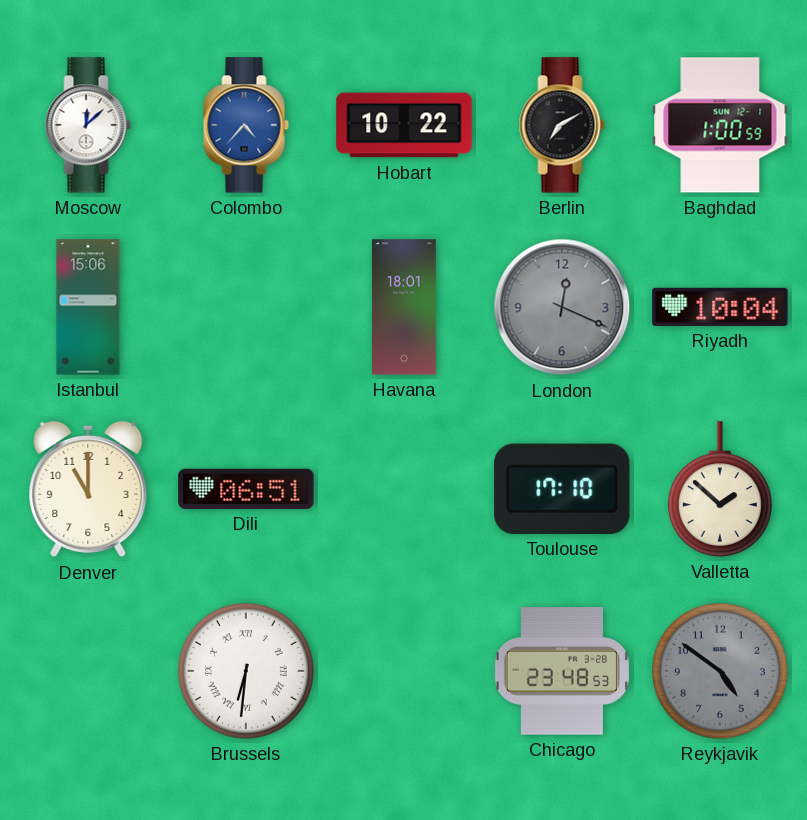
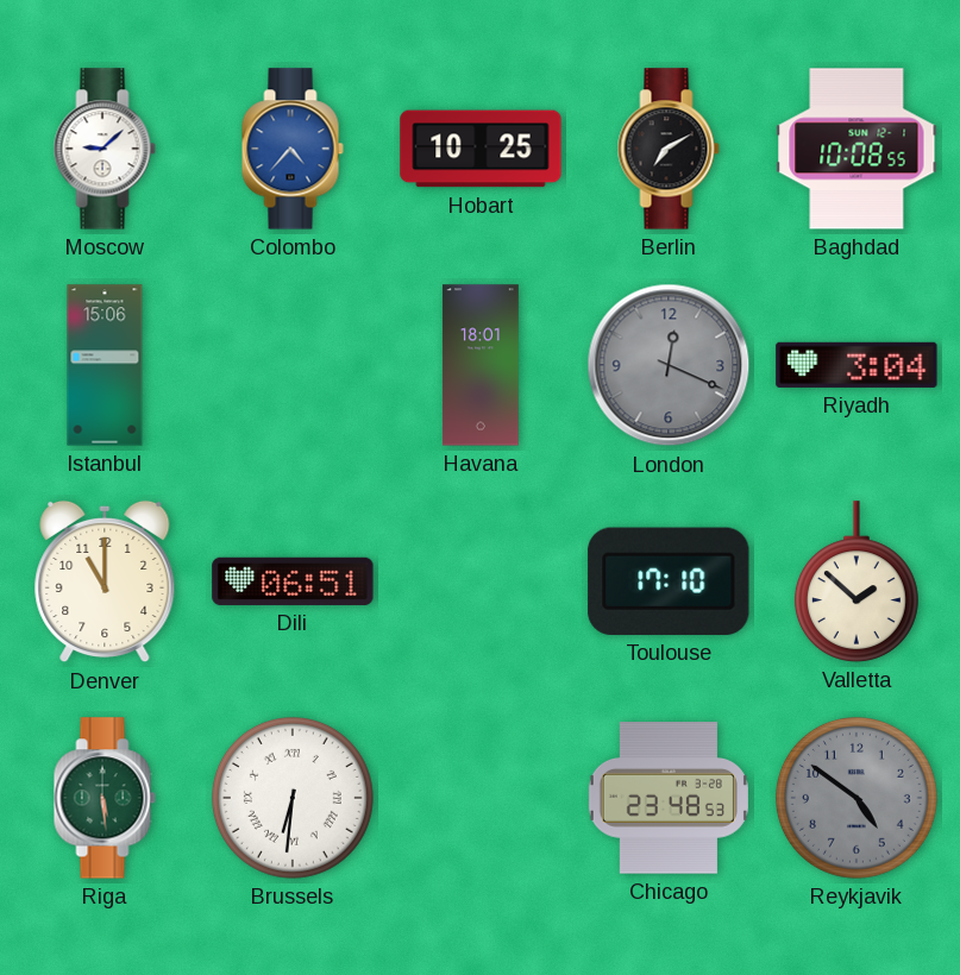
Moscow: 12:08 -> 9:08 (105, 149)
Hobart: 10:22 -> 10:25 (481, 149)
Baghdad: 1:00 -> 10:08 (857, 149)
Riyadh: 10:04 -> 3:04 (857, 365)
Riga: none -> 5:29 (105, 798)
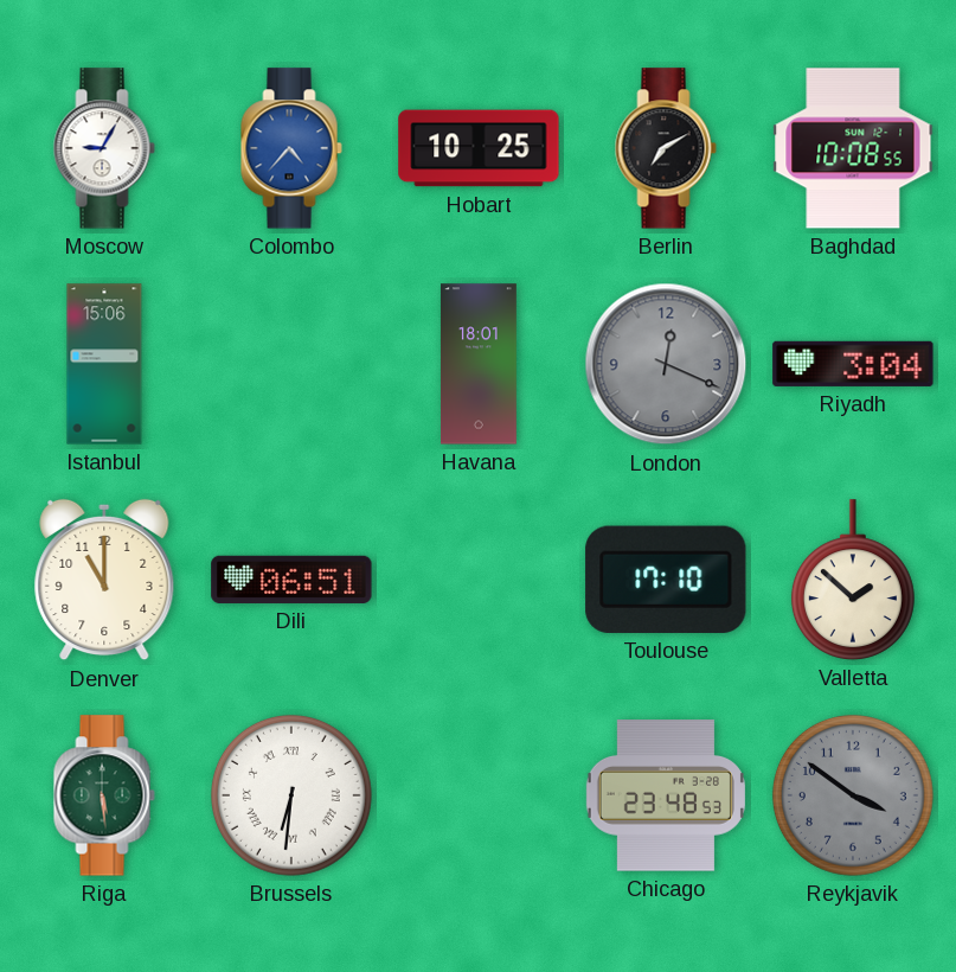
Moscow: 9:08 -> 9:05 (104, 148)
Reykjavik: 4:51 -> 3:51 (853, 795)
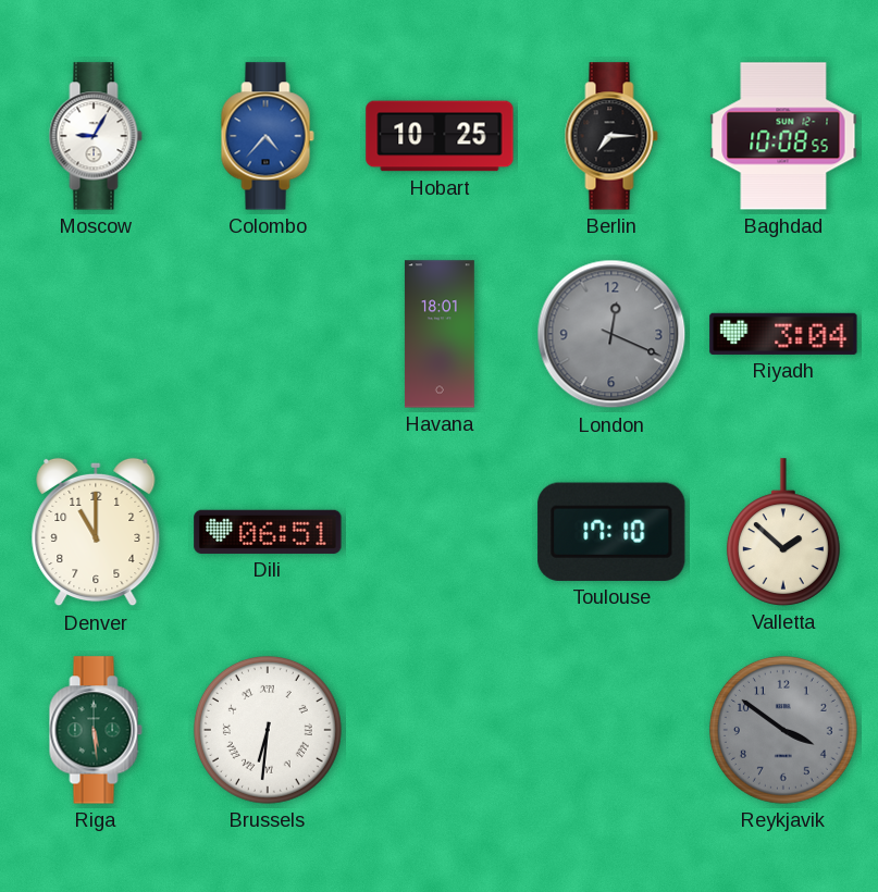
Berlin: 7:10 -> 7:15 (611, 136)
Istanbul: 15:06 -> none (104, 364)
Chicago: 23:48 -> none (666, 795)
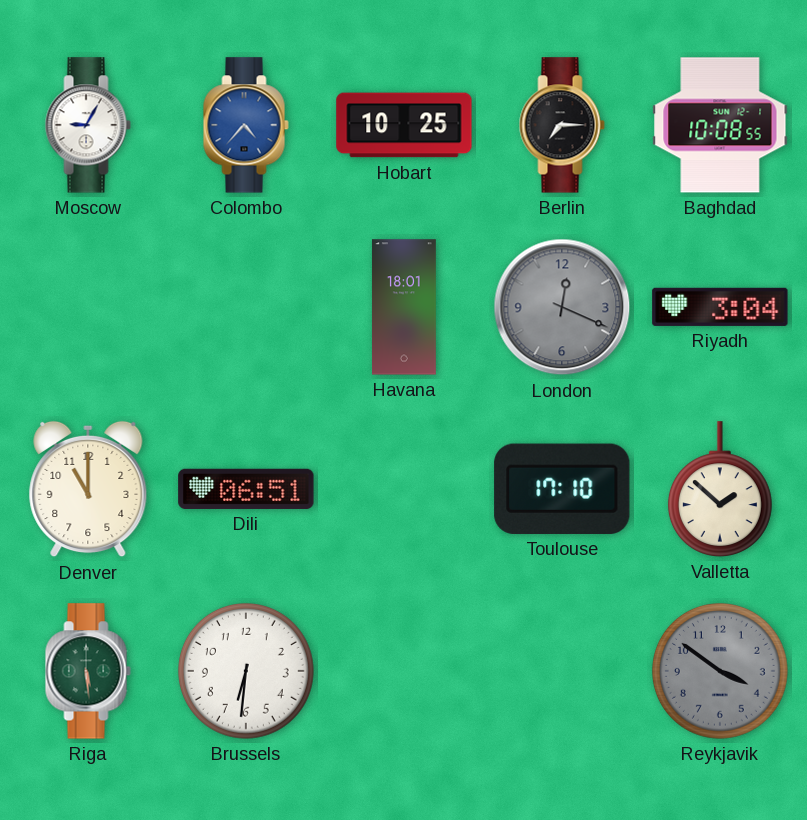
Brussels numerals: Roman -> Arabic (246, 671)
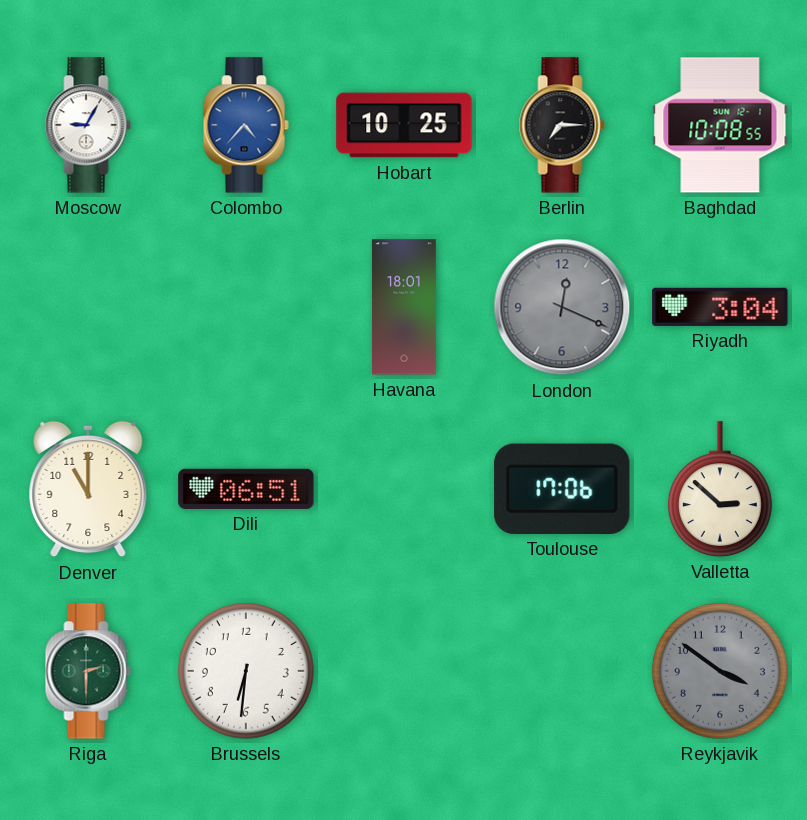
Toulouse: 17:10 -> 17:06 (562, 489)
Valletta: 1:52 -> 2:52 (720, 489)
Riga: 5:29 -> 2:30 (88, 671)
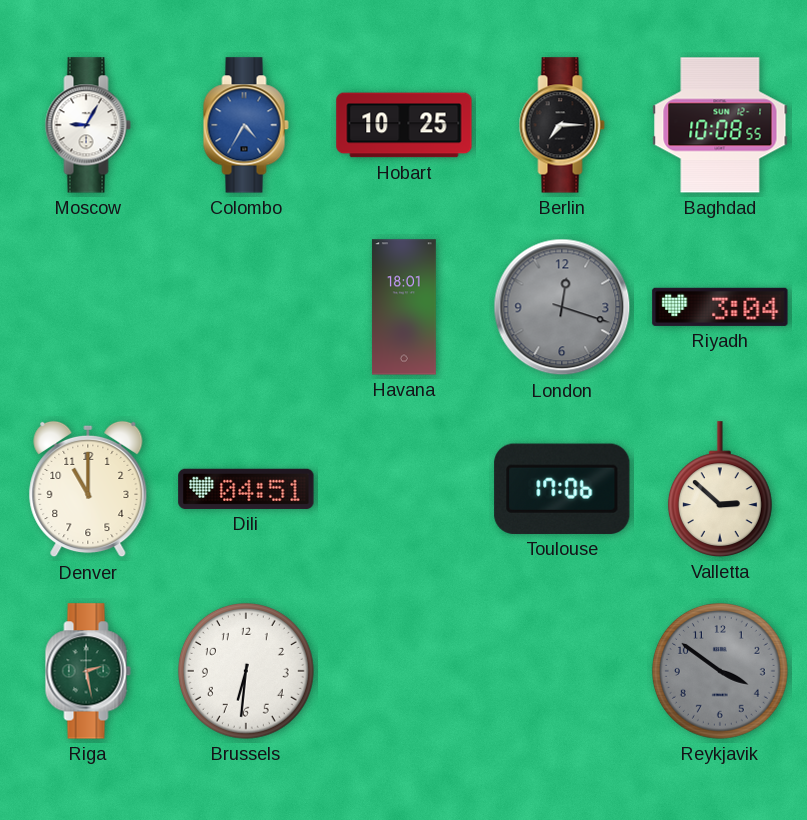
Colombo: 4:37 -> 4:35 (246, 125)
London: 12:19 -> 12:18 (562, 307)
Dili: 06:51 -> 04:51 (246, 489)
Riga: 2:30 -> 2:28 (88, 671)
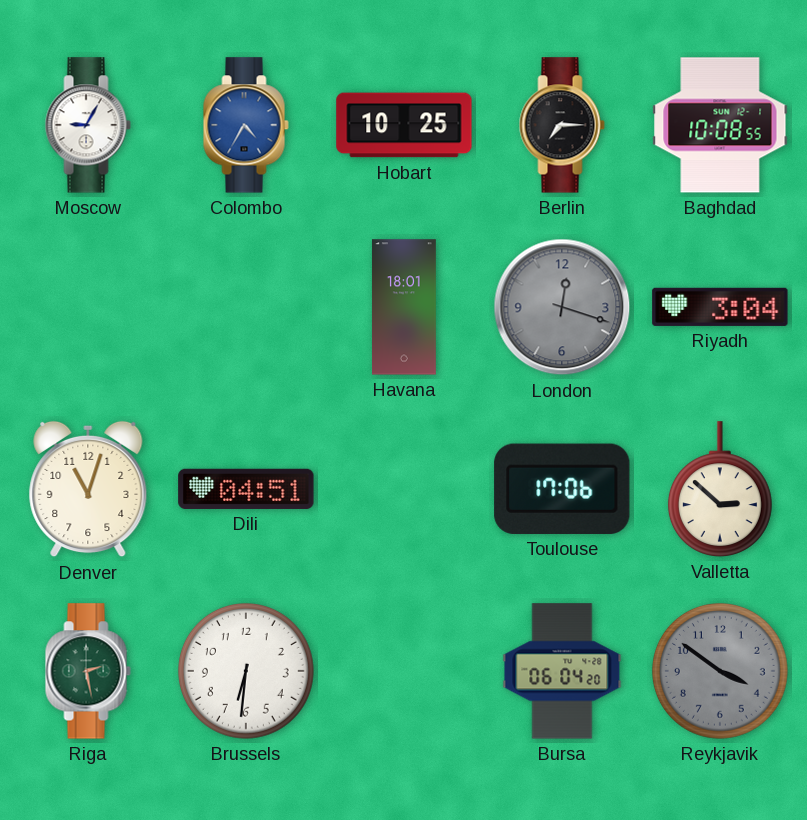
Denver: 11:00 -> 11:03 (88, 489)
Bursa: none -> 06:04 (562, 671)
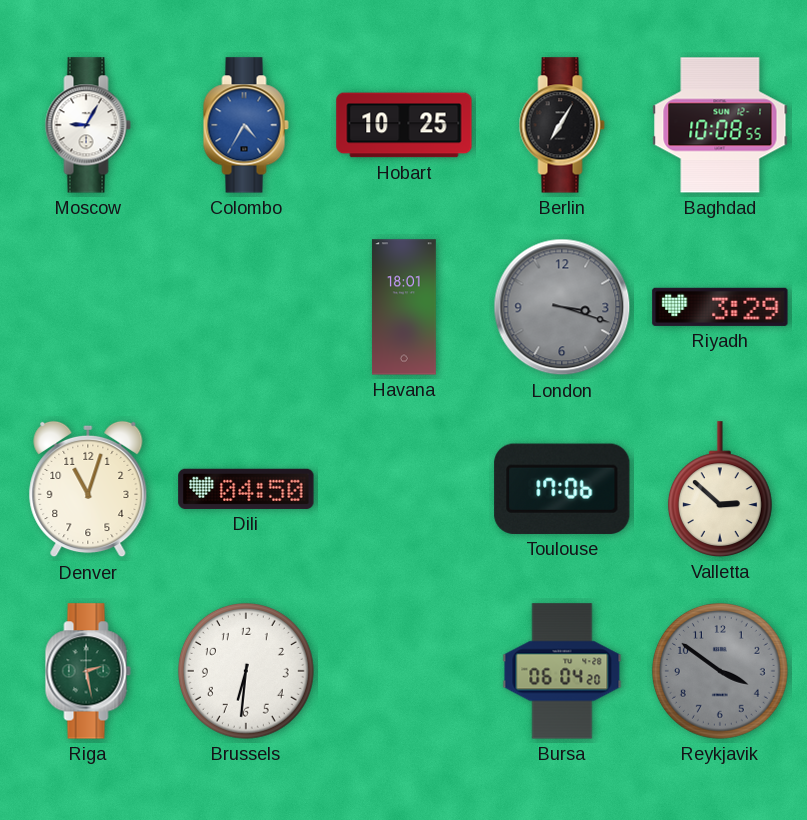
Berlin: 7:15 -> 7:05 (562, 125)
London: 12:18 -> 3:18 (562, 307)
Riyadh: 3:04 -> 3:29 (720, 307)
Dili: 04:51 -> 04:50 (246, 489)
